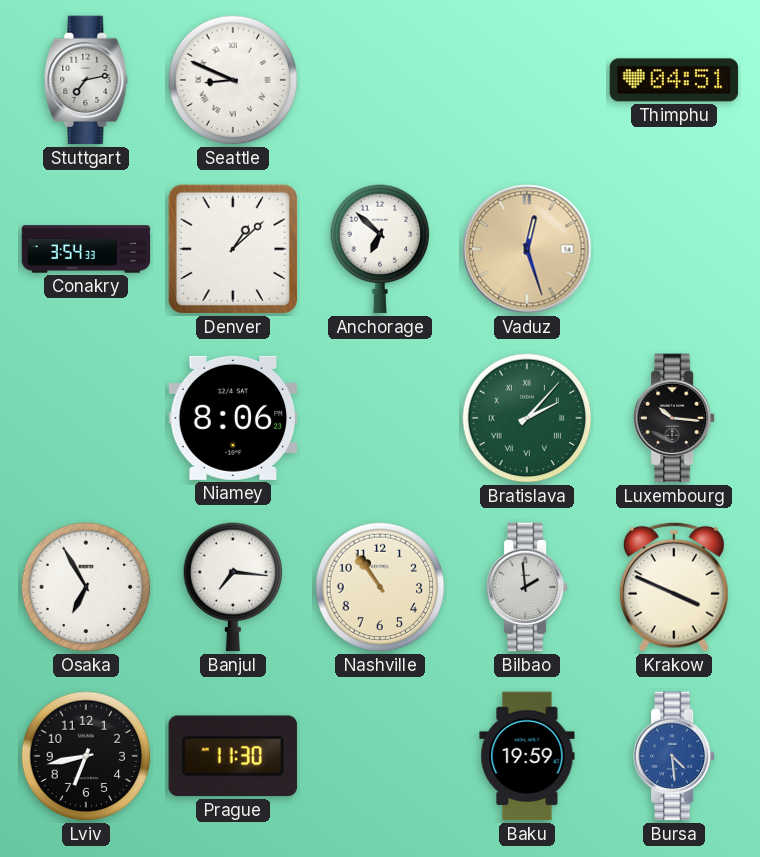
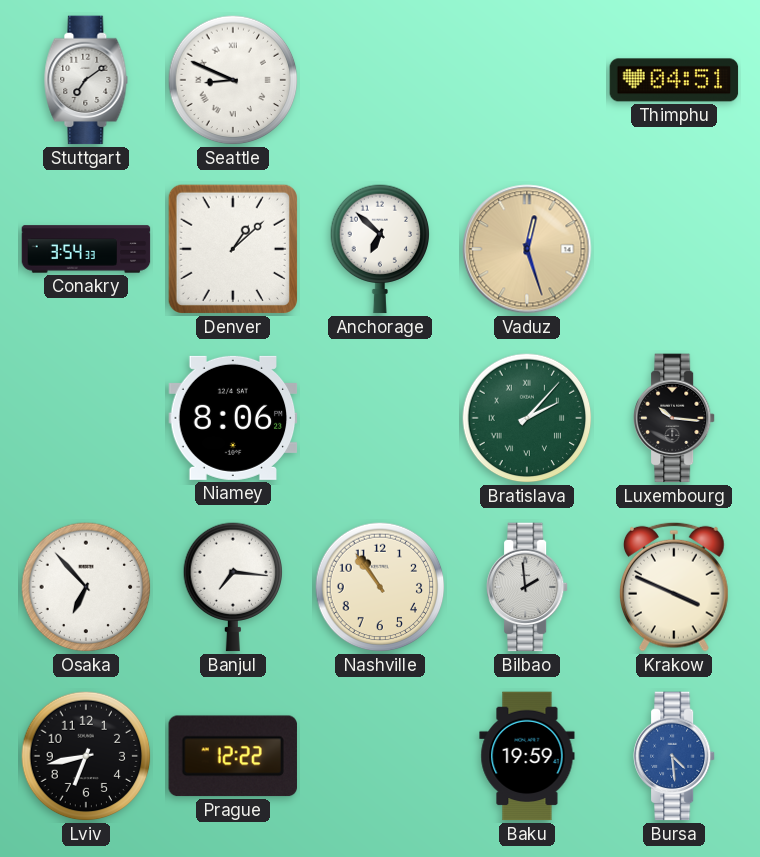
Stuttgart: 7:13 -> 7:09 (86, 80)
Osaka: 6:55 -> 6:53 (86, 587)
Prague: 11:30 -> 12:22 (232, 756)
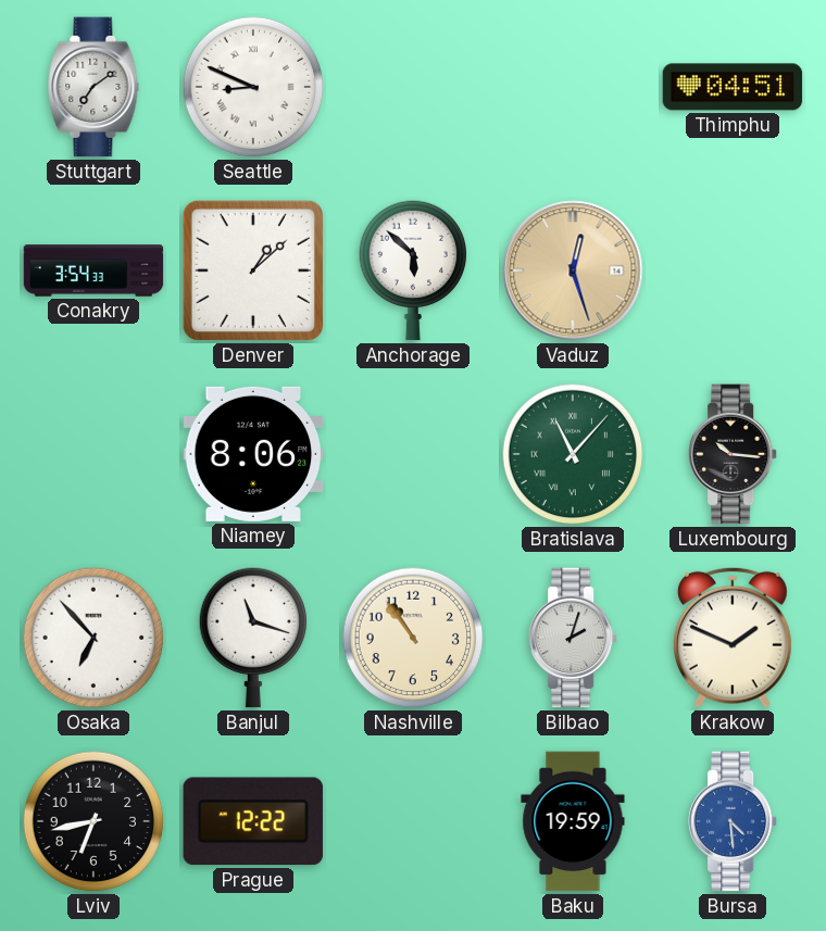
Anchorage: 6:52 -> 5:52 (413, 271)
Bratislava: 2:07 -> 11:07 (573, 454)
Banjul: 7:16 -> 11:18 (253, 638)
Bilbao: 1:59 -> 2:03 (574, 638)
Krakow: 3:49 -> 1:49 (734, 638)
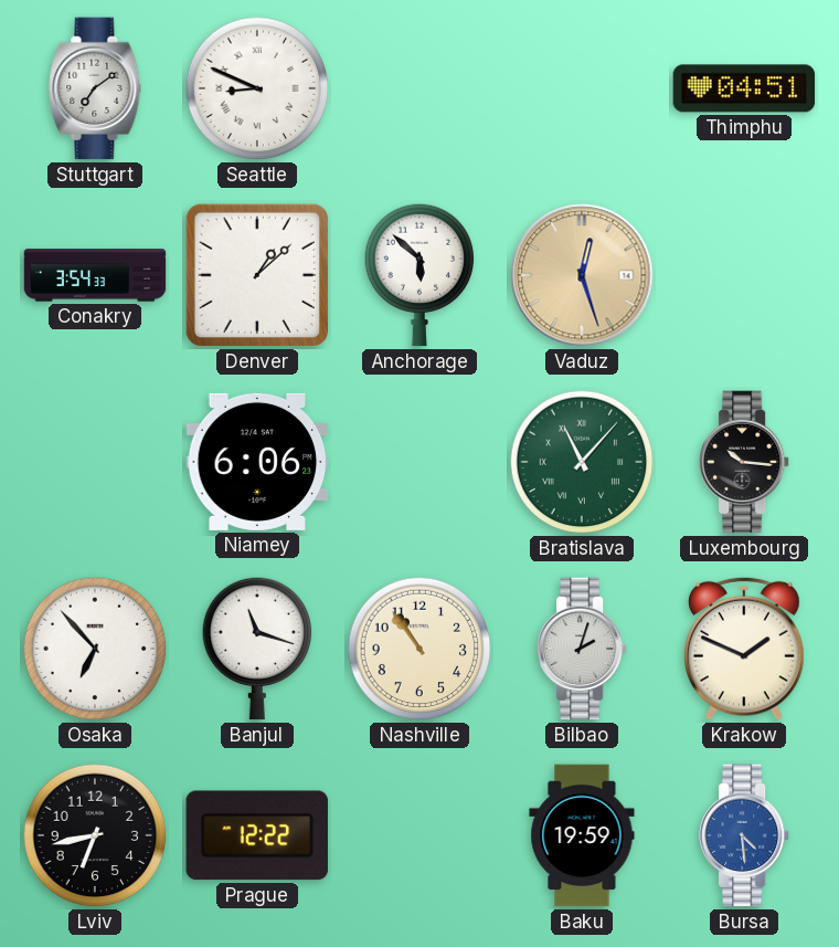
Niamey: 8:06 -> 6:06 (257, 462)
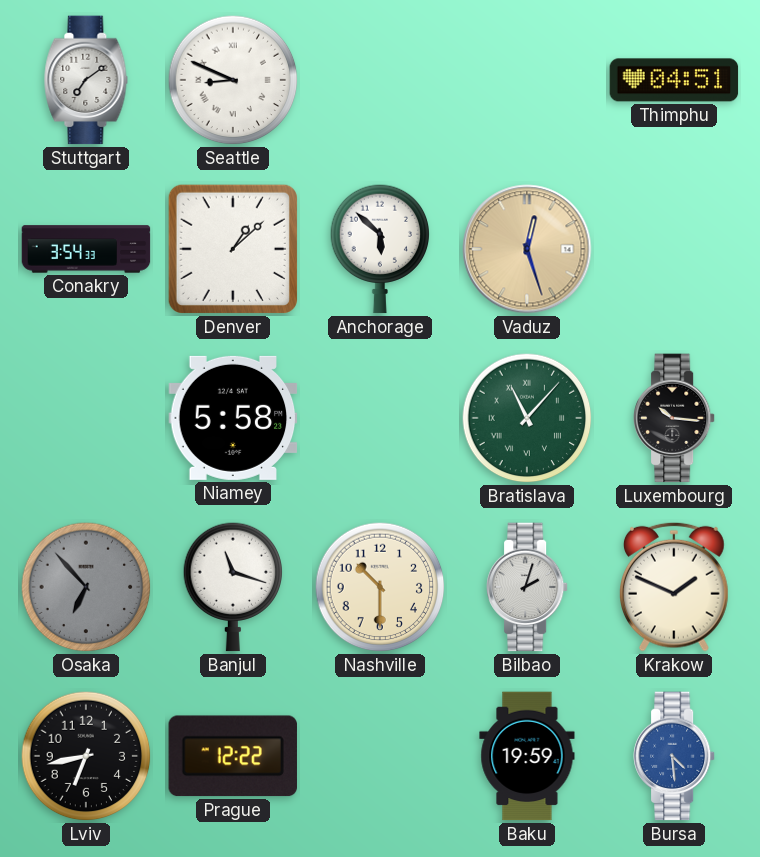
Niamey: 6:06 -> 5:58 (233, 418)
Osaka dial: white -> grey (86, 587)
Nashville: 10:54 -> 10:30 (380, 587)
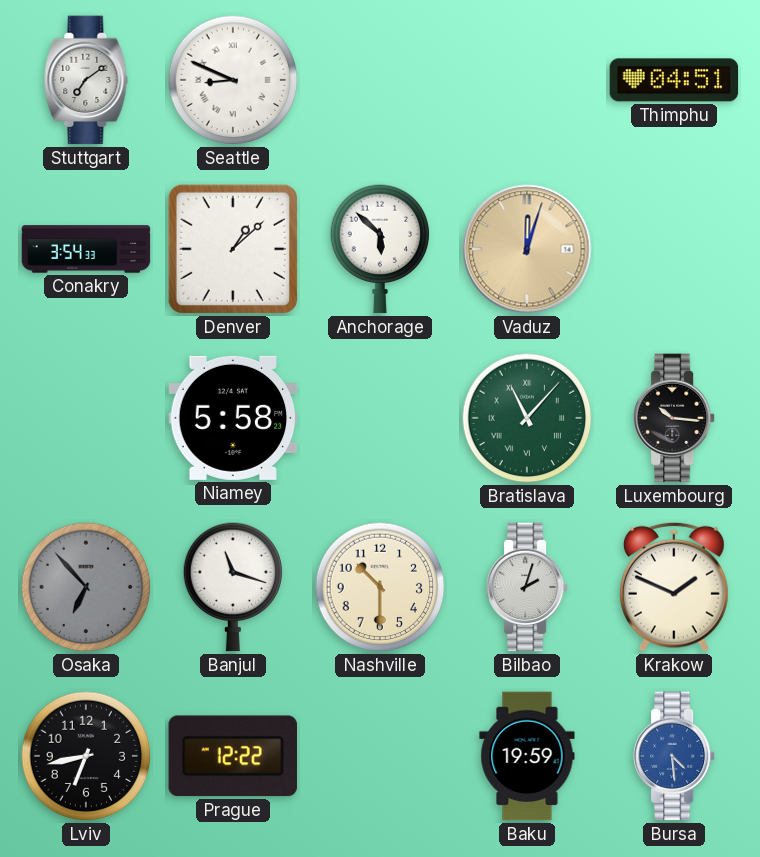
Vaduz: 12:27 -> 12:03 (527, 249)
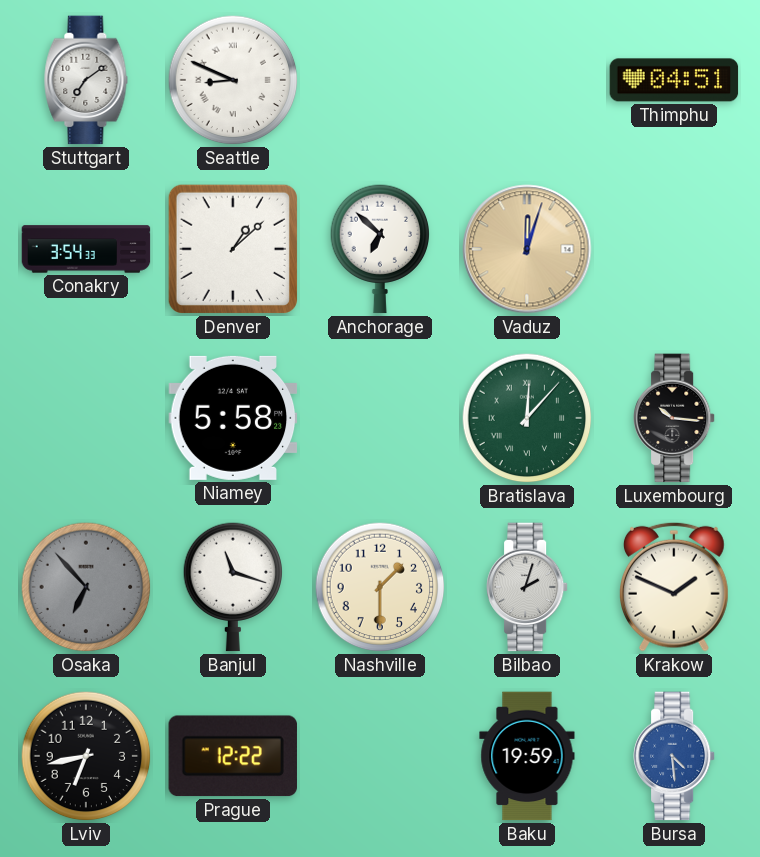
Anchorage: 5:52 -> 6:52 (380, 249)
Bratislava: 11:07 -> 12:07 (527, 418)
Nashville: 10:30 -> 1:30 (380, 587)
